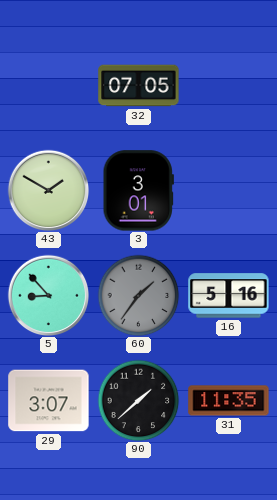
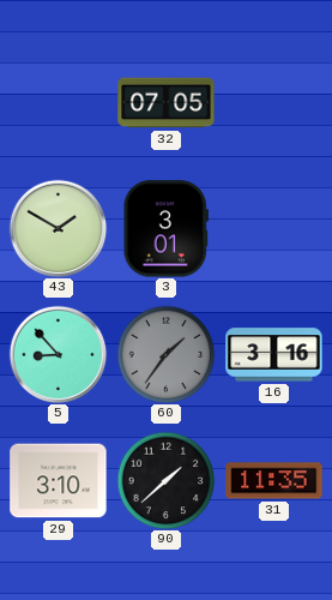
16: 5:16 -> 3:16 (274, 355)
29: 3:07 -> 3:10 (59, 481)
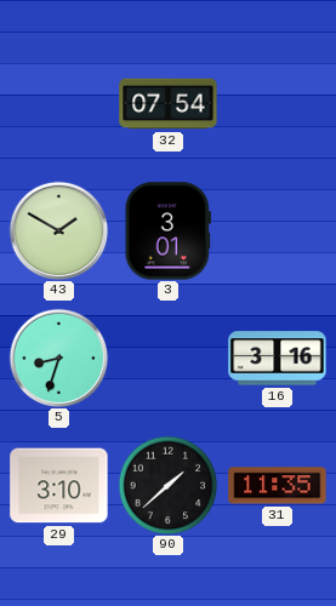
32: 07:05 -> 07:54 (169, 104)
5: 8:53 -> 8:33 (58, 358)
60: 1:36 -> none (165, 354)
